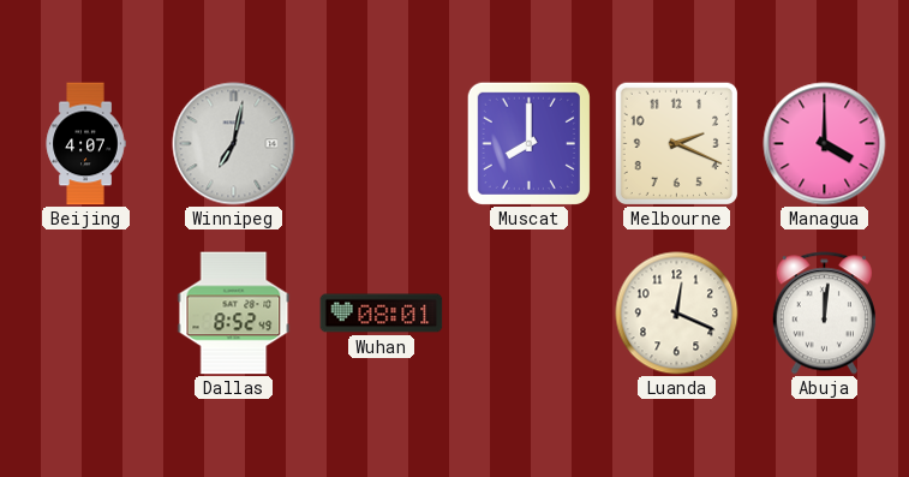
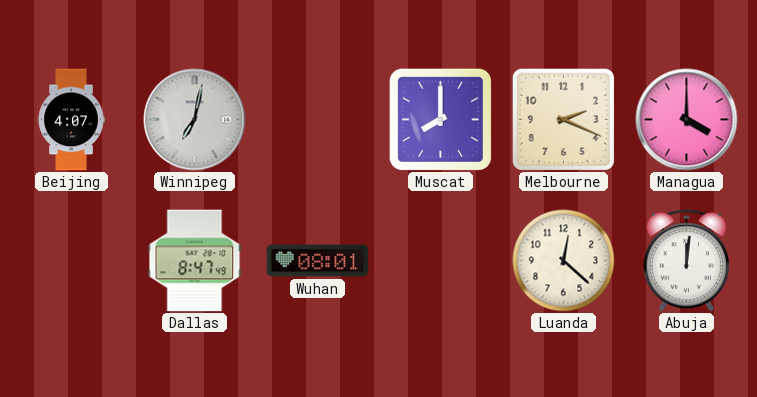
Dallas: 8:52 -> 8:47 (195, 261)
Luanda: 12:19 -> 12:22 (564, 261)
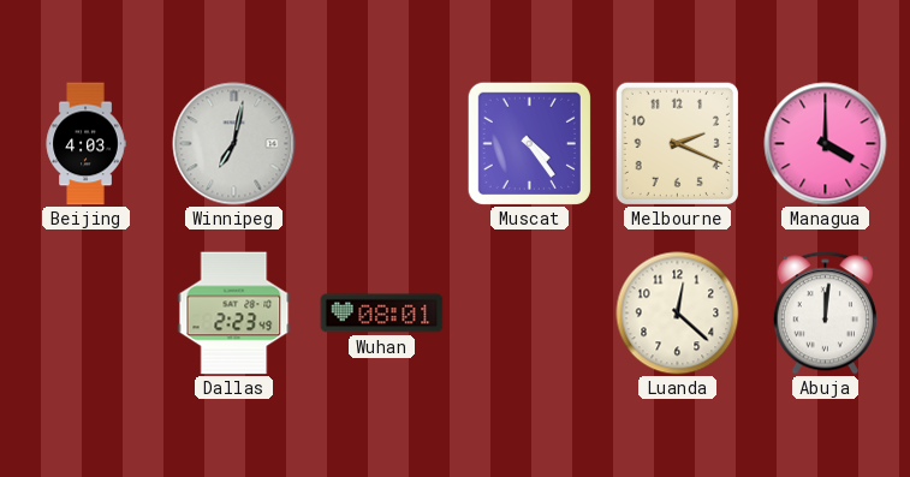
Beijing: 4:07 -> 4:03 (85, 144)
Muscat: 8:00 -> 4:24 (529, 143)
Dallas: 8:47 -> 2:23 (234, 314)
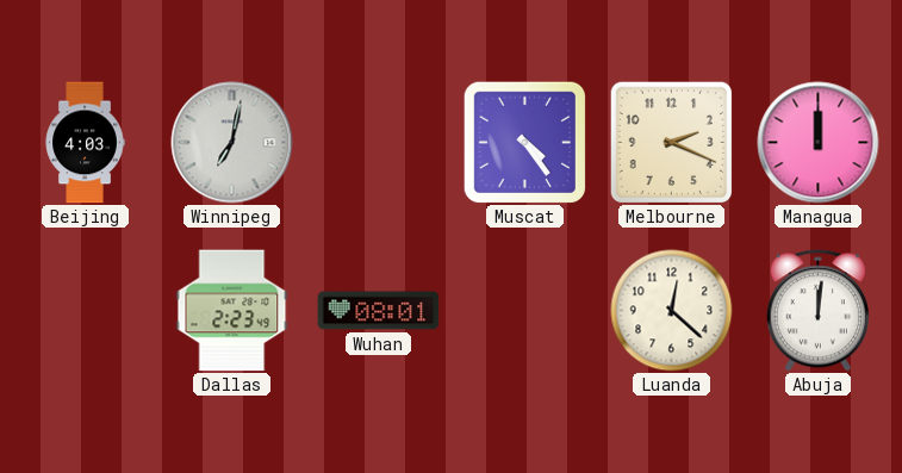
Managua: 4:00 -> 12:00 (819, 143)
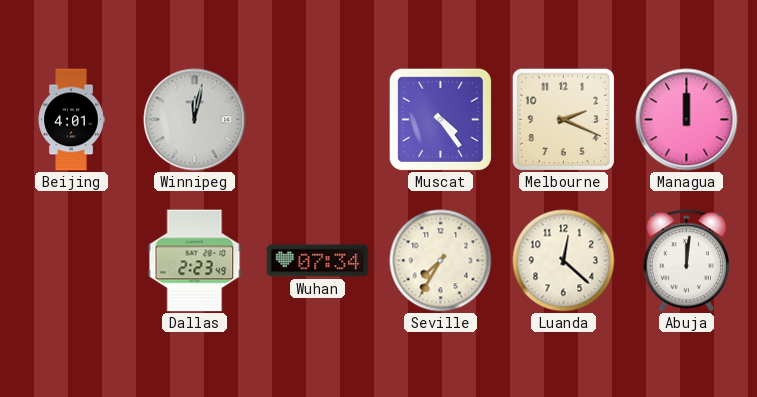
Beijing: 4:03 -> 4:01 (71, 120)
Winnipeg: 7:02 -> 12:02 (195, 120)
Wuhan: 08:01 -> 07:34 (318, 261)
Seville: none -> 7:35 (441, 261)
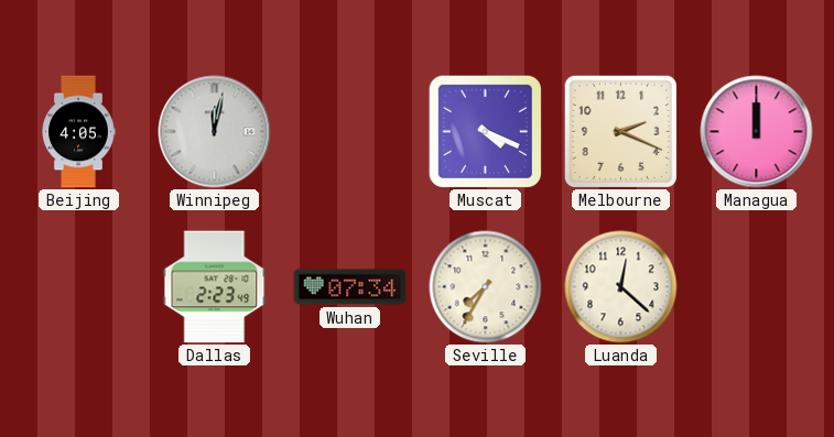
Beijing: 4:01 -> 4:05 (78, 132)
Muscat: 4:24 -> 4:19 (485, 131)
Abuja: 12:01 -> none (686, 261)
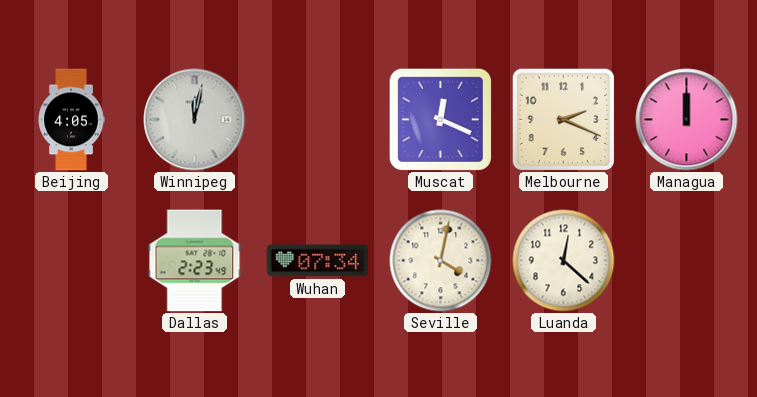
Muscat: 4:19 -> 12:19 (440, 119)
Seville: 7:35 -> 4:02 (441, 261)
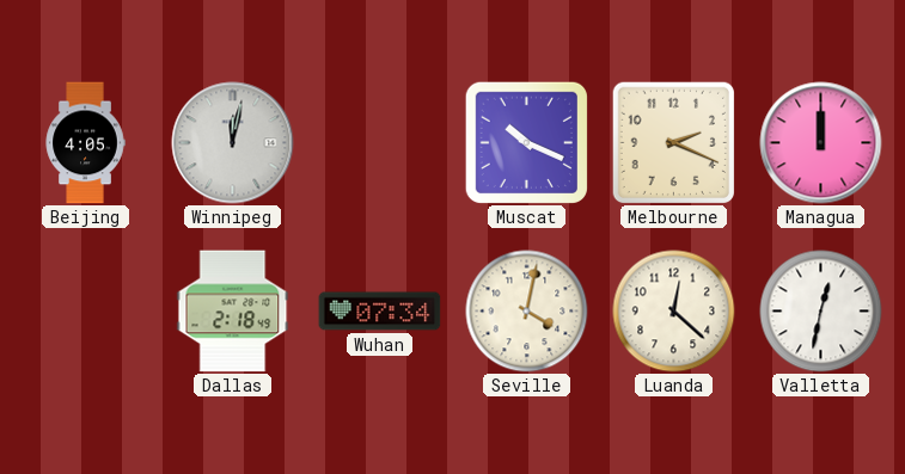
Muscat: 12:19 -> 10:19 (526, 142)
Dallas: 2:23 -> 2:18 (233, 312)
Valletta: none -> 12:32 (821, 312)
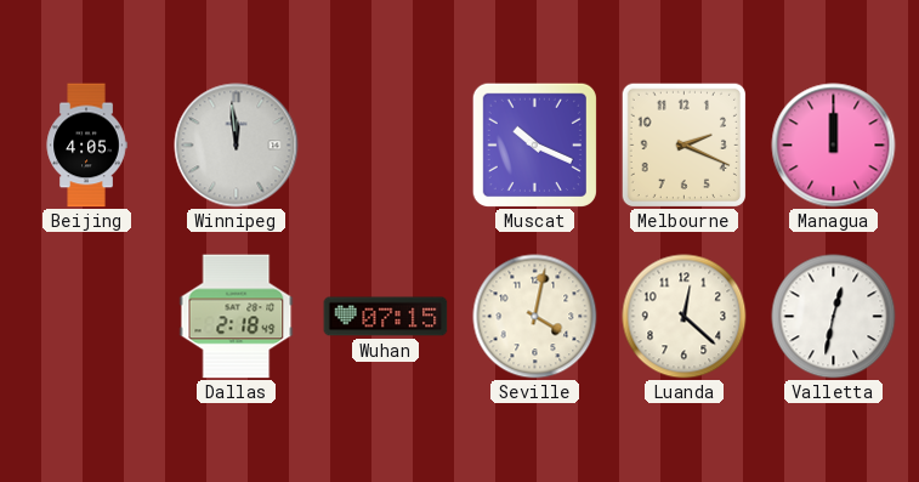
Winnipeg: 12:02 -> 11:59 (237, 146)
Wuhan: 07:34 -> 07:15 (386, 317)
